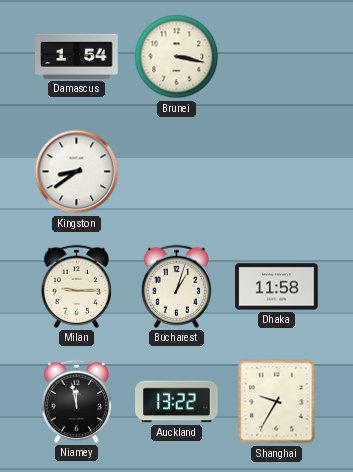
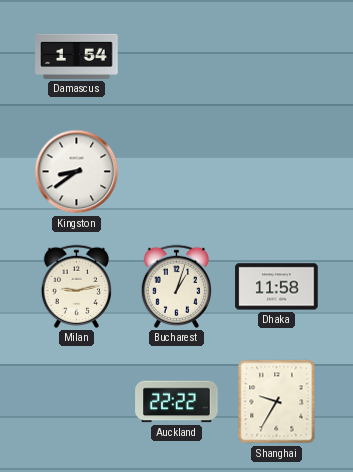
Brunei: 3:17 -> none (177, 57)
Milan: 9:15 -> 9:13 (76, 286)
Niamey: 11:58 -> none (76, 401)
Auckland: 13:22 -> 22:22 (177, 402)
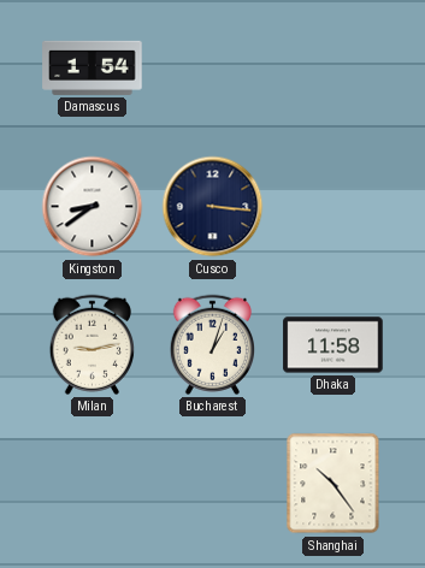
Cusco: none -> 3:16 (213, 207)
Auckland: 22:22 -> none (177, 402)
Shanghai: 9:35 -> 10:24 (333, 484)
